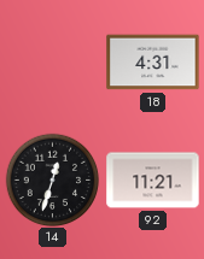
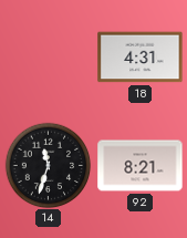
14: 12:33 -> 11:33 (48, 165)
92: 11:21 -> 8:21 (141, 166)
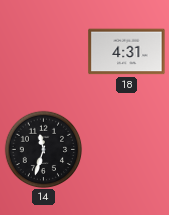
92: 8:21 -> none (141, 166)
